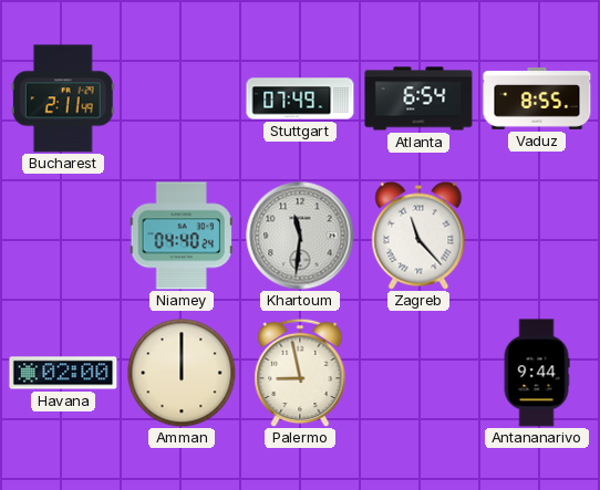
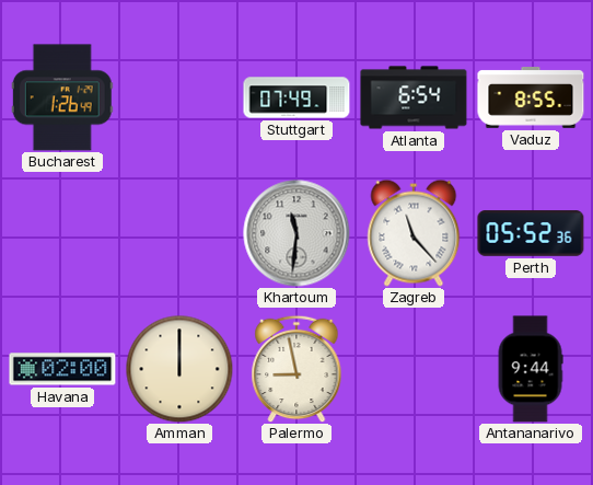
Bucharest: 2:11 -> 1:26 (62, 97)
Niamey: 04:40 -> none (182, 236)
Perth: none -> 05:52 (531, 233)
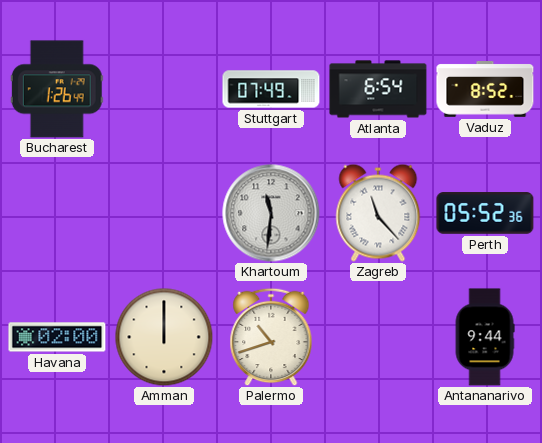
Vaduz: 8:55 -> 8:52 (485, 89)
Palermo: 8:58 -> 10:42 (271, 337)
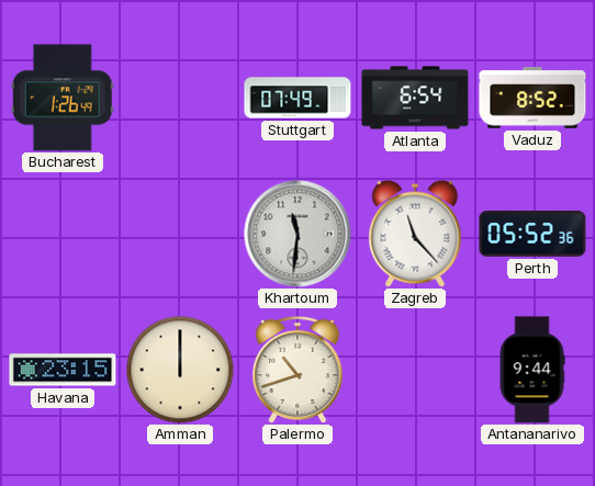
Havana: 02:00 -> 23:15 (63, 370)
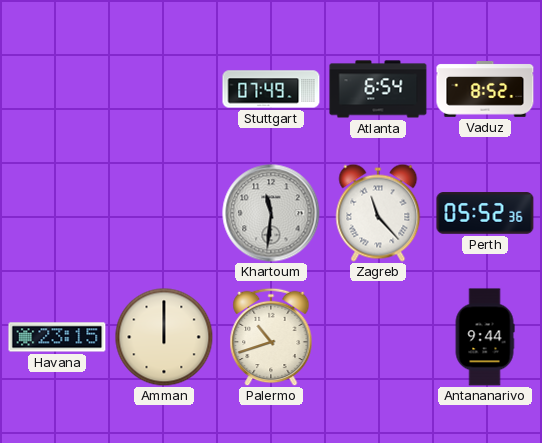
Bucharest: 1:26 -> none (63, 98)
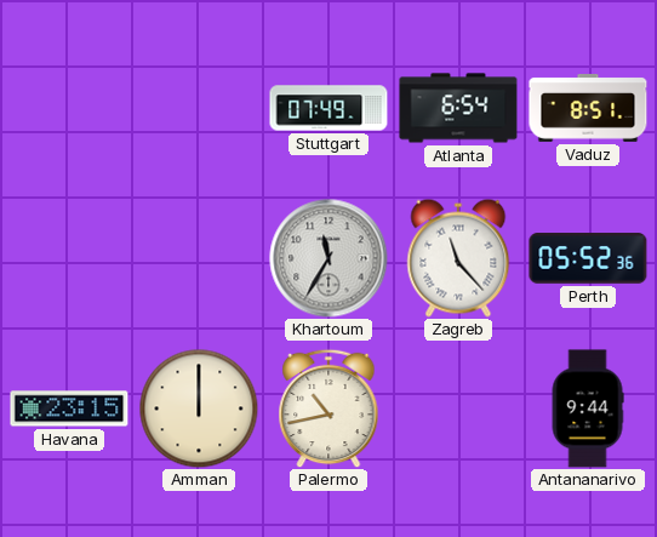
Vaduz: 8:52 -> 8:51 (588, 108)
Khartoum: 11:31 -> 11:35 (328, 258)
Palermo: 10:42 -> 10:43 (328, 409)
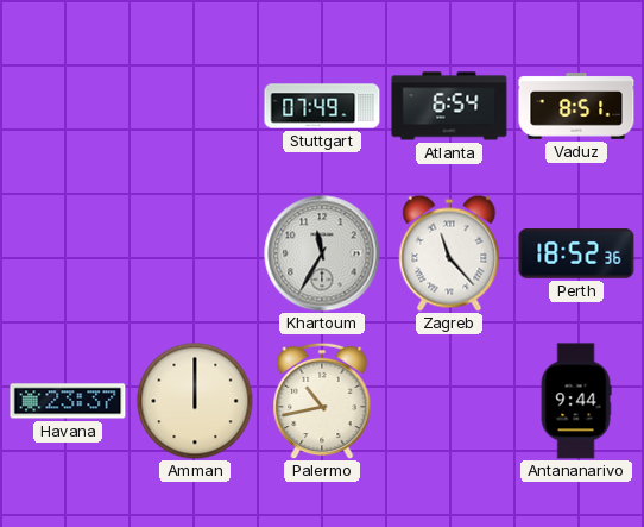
Perth: 05:52 -> 18:52 (576, 253)
Havana: 23:15 -> 23:37 (68, 401)
